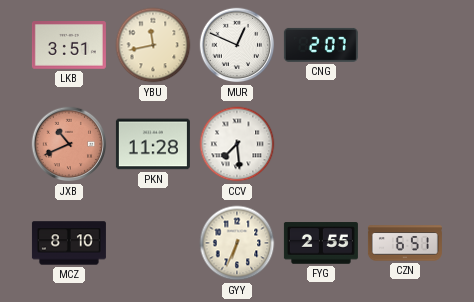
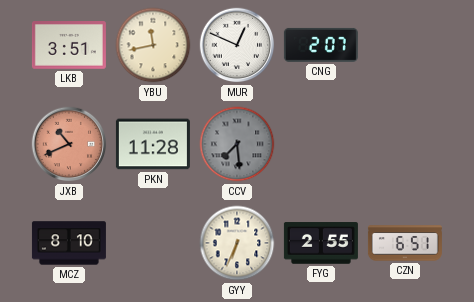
CCV dial: white -> grey (237, 144)
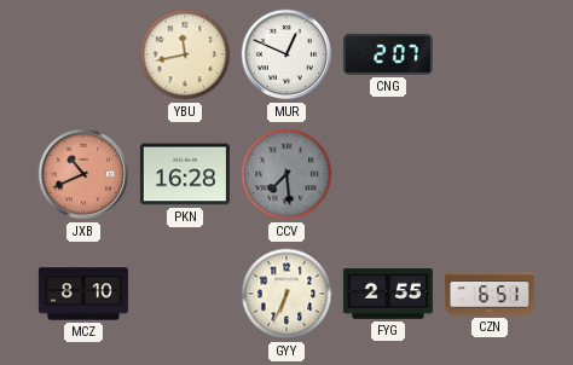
LKB: 3:51 -> none (69, 46)
PKN: 11:28 -> 16:28 (185, 174)
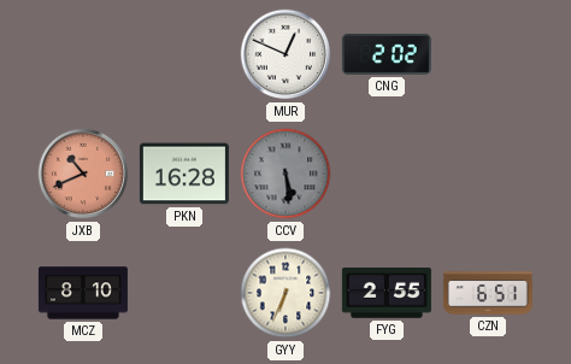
YBU: 11:43 -> none (185, 54)
CNG: 2:07 -> 2:02 (387, 54)
CCV: 7:29 -> 5:29 (285, 174)
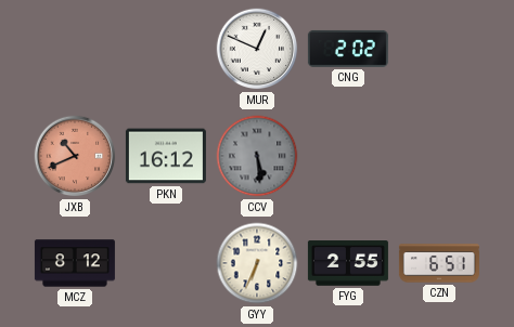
PKN: 16:28 -> 16:12 (166, 156)
MCZ: 8:10 -> 8:12 (75, 263)
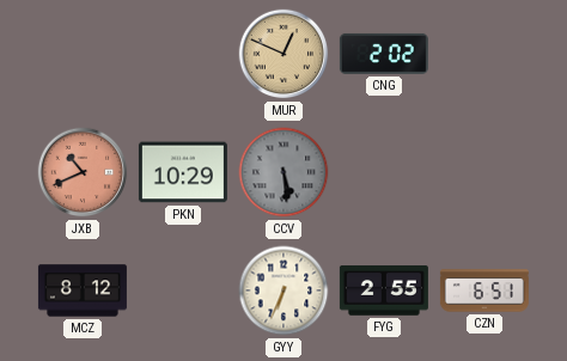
MUR dial: white -> champagne (283, 54)
PKN: 16:12 -> 10:29 (183, 172)
